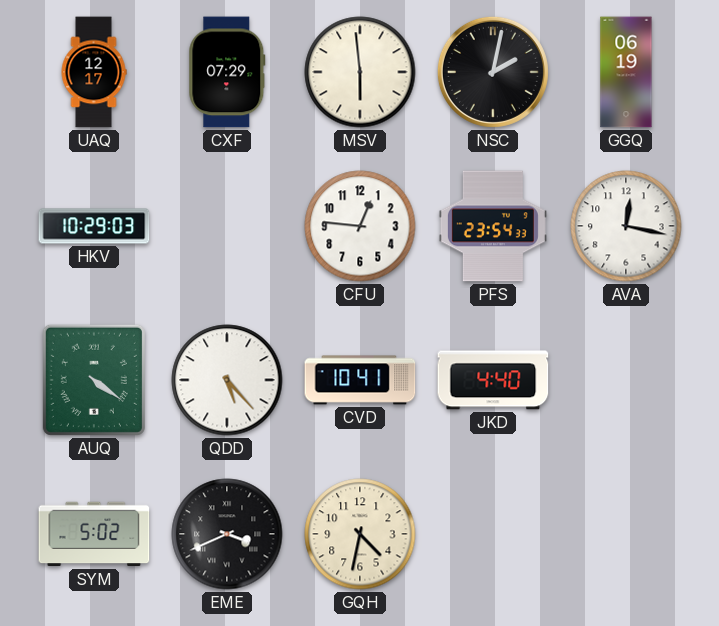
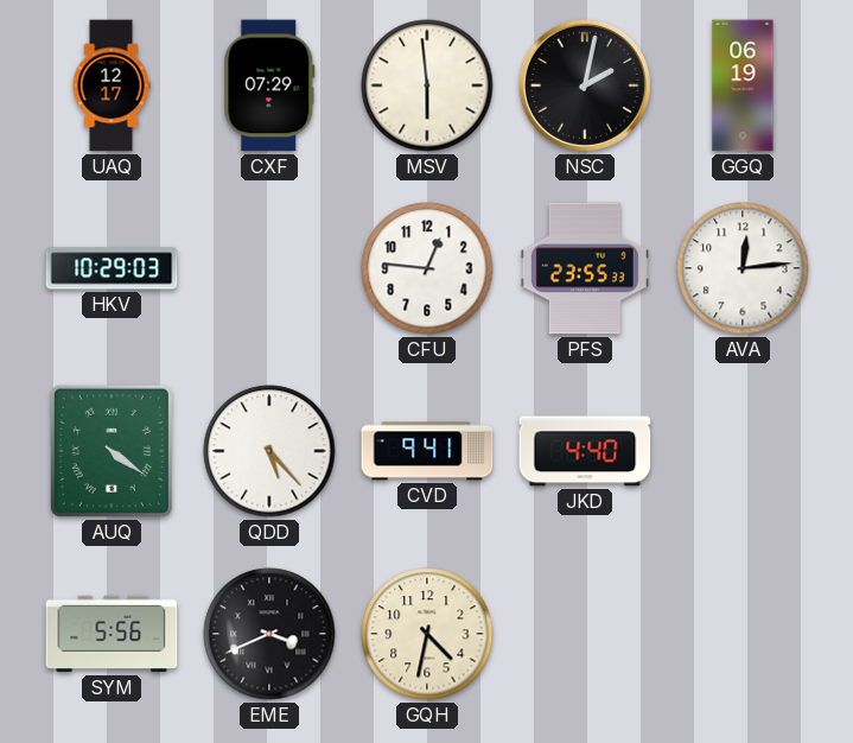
PFS: 23:54 -> 23:55 (585, 268)
AVA: 12:17 -> 12:14 (743, 268)
CVD: 10:41 -> 9:41 (427, 451)
SYM: 5:02 -> 5:56 (112, 634)
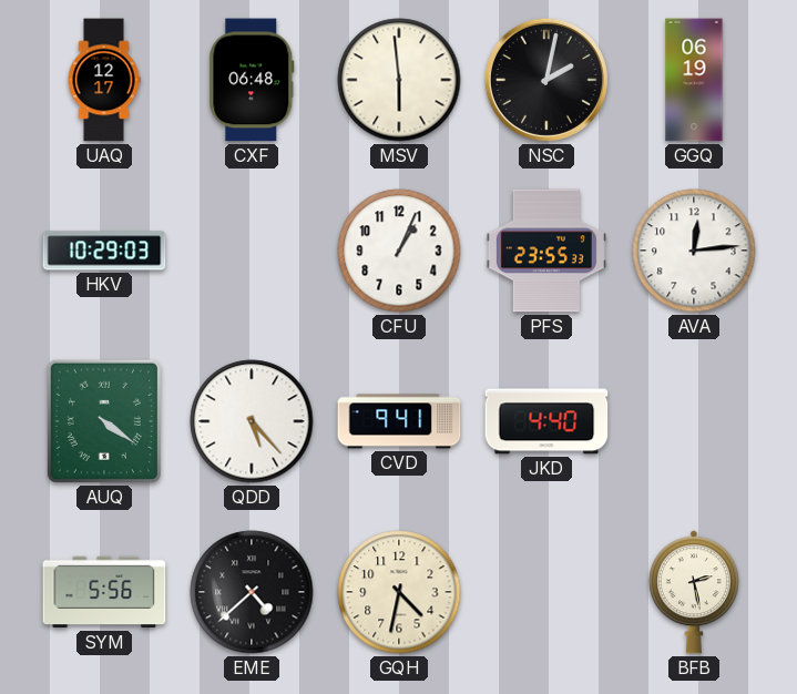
CXF: 07:29 -> 06:48 (252, 80)
CFU: 12:46 -> 1:04 (399, 251)
EME: 3:41 -> 4:38 (252, 592)
BFB: none -> 2:28 (694, 592)
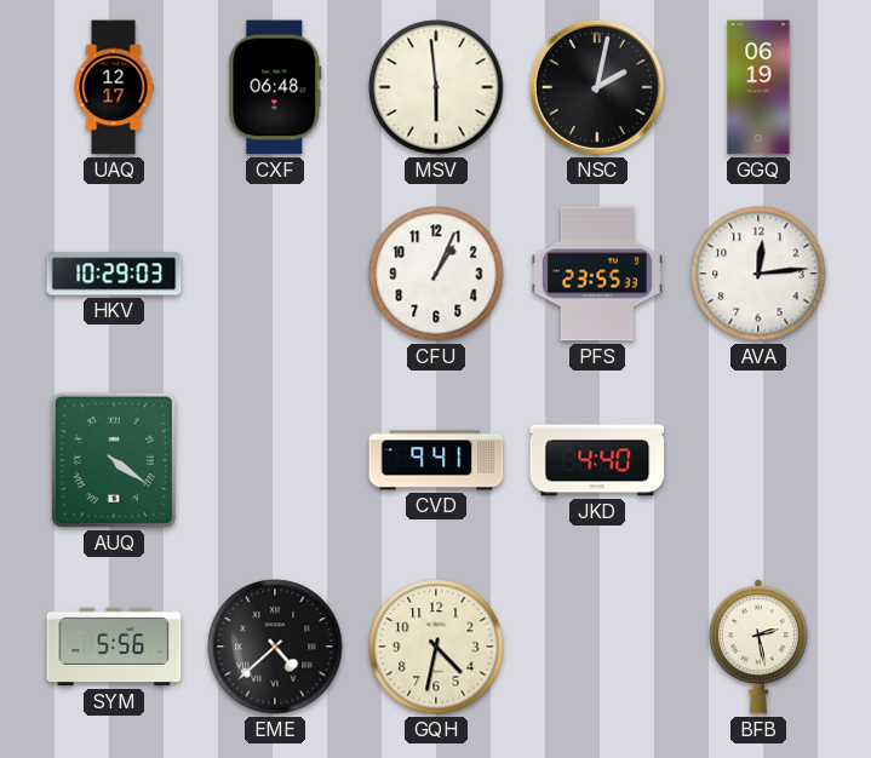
QDD: 5:23 -> none (252, 421)
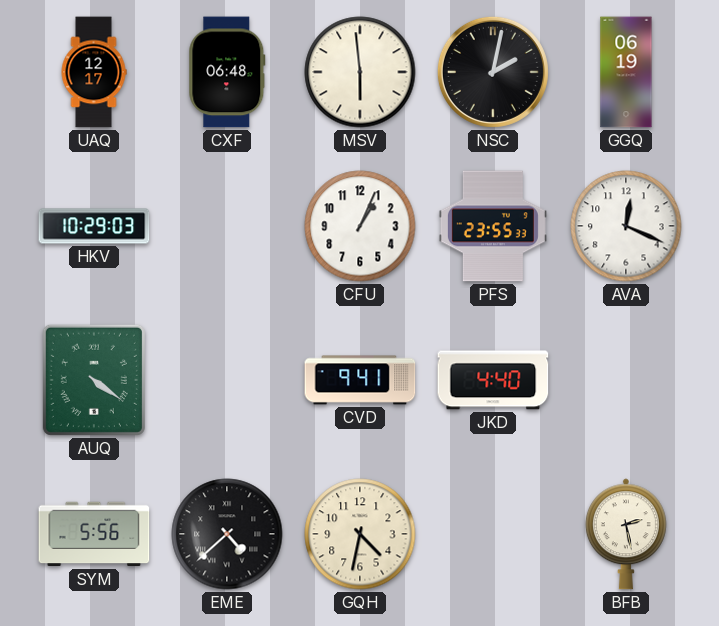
AVA: 12:14 -> 12:19 (626, 226)
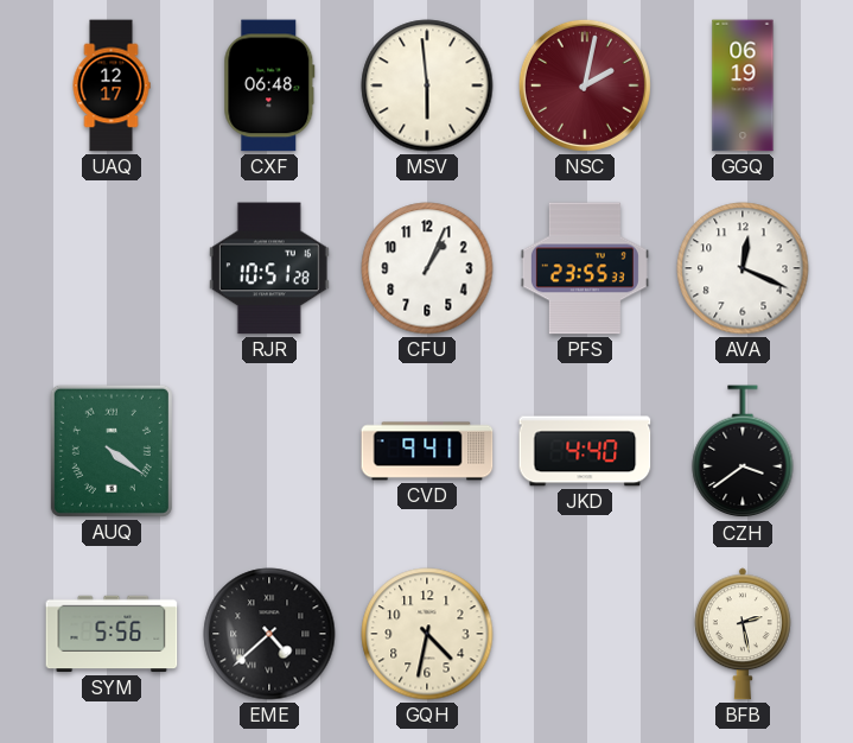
NSC dial: black -> burgundy (585, 85)
HKV: 10:29 -> none (94, 226)
RJR: none -> 10:51 (269, 268)
CZH: none -> 3:39 (743, 452)
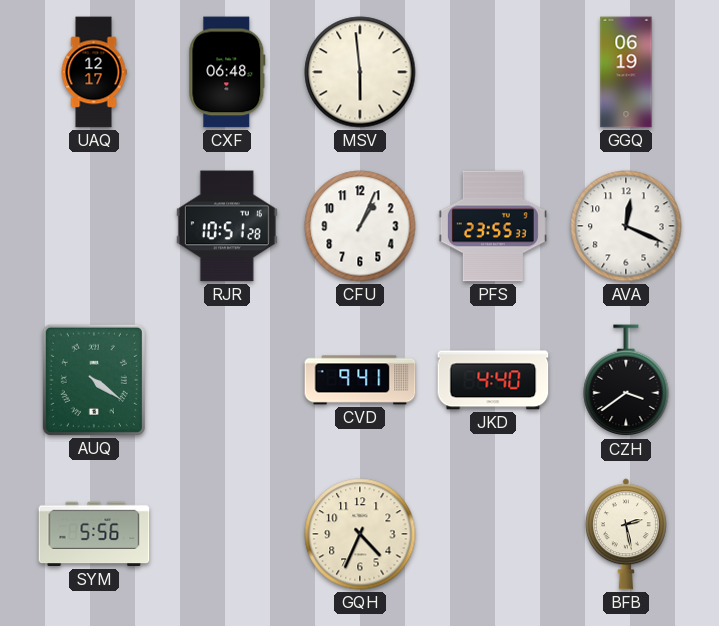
NSC: 2:02 -> none (585, 85)
EME: 4:38 -> none (269, 634)
GQH: 4:32 -> 4:34 (360, 534)
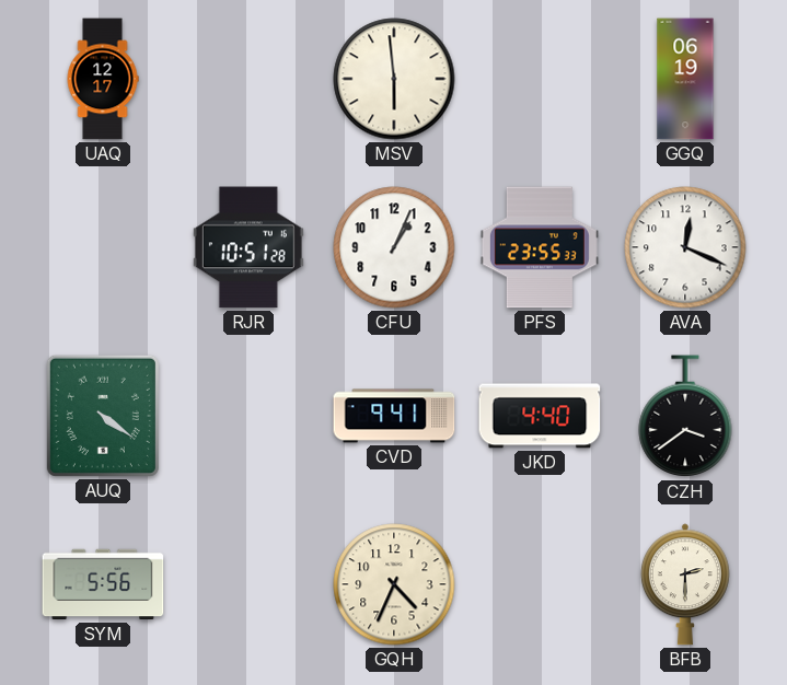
CXF: 06:48 -> none (227, 72)
BFB: 2:28 -> 2:30 (685, 584)
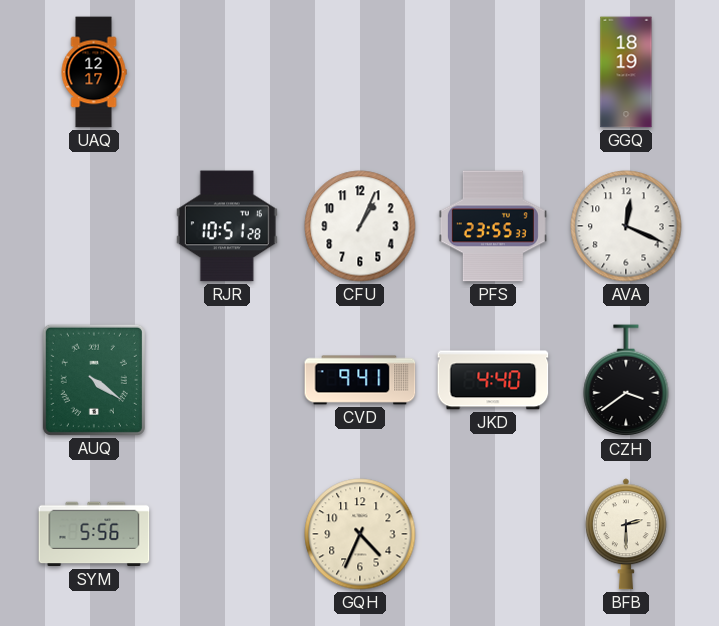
MSV: 5:59 -> none (394, 79)
GGQ: 06:19 -> 18:19 (626, 72)
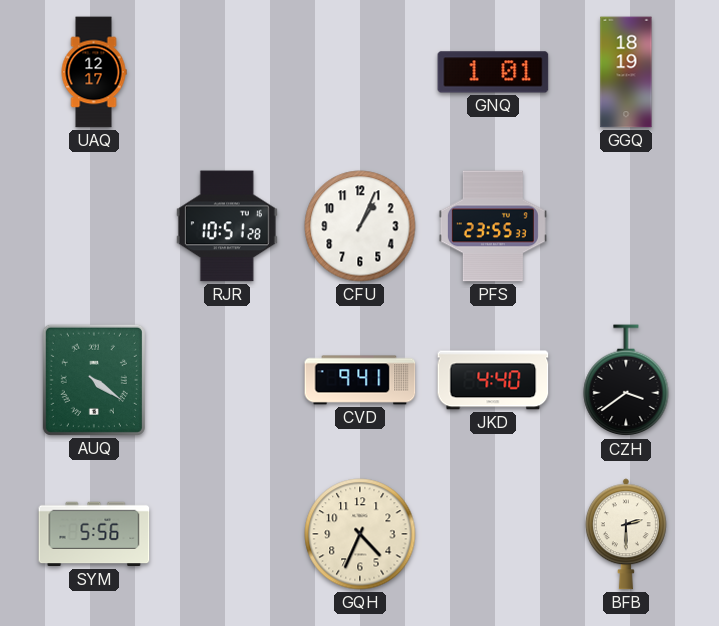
GNQ: none -> 1:01 (493, 72)
AVA: 12:19 -> none (626, 226)
